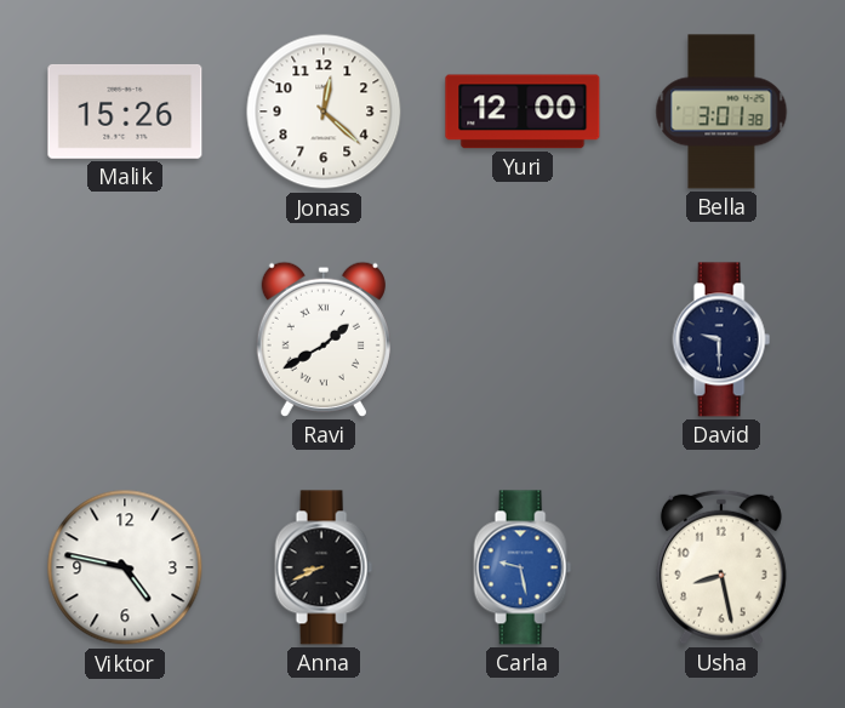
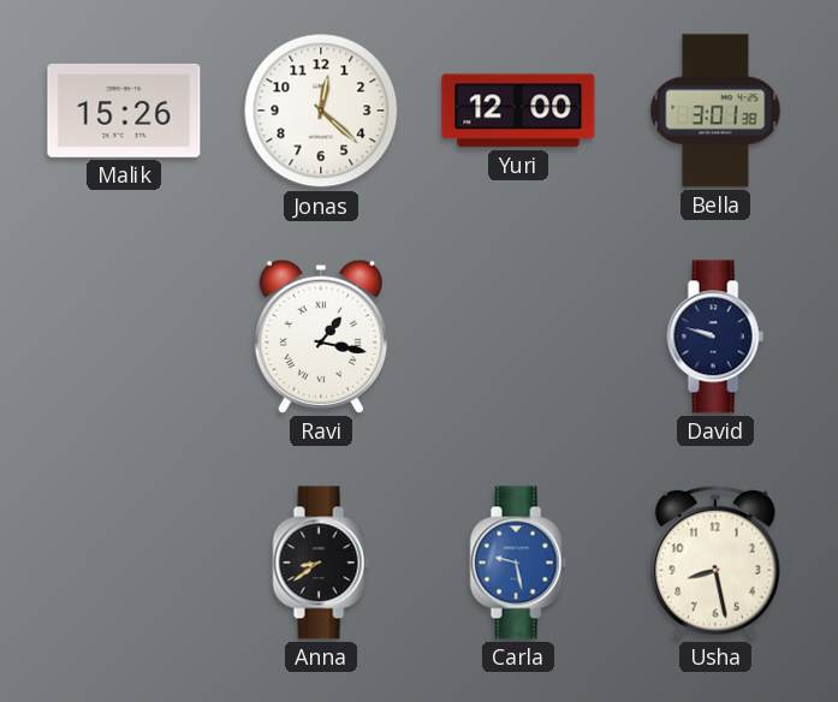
Ravi: 1:40 -> 1:17 (321, 337)
David: 9:30 -> 9:48 (715, 337)
Viktor: 4:47 -> none (125, 567)
Anna: 8:41 -> 8:39 (321, 563)
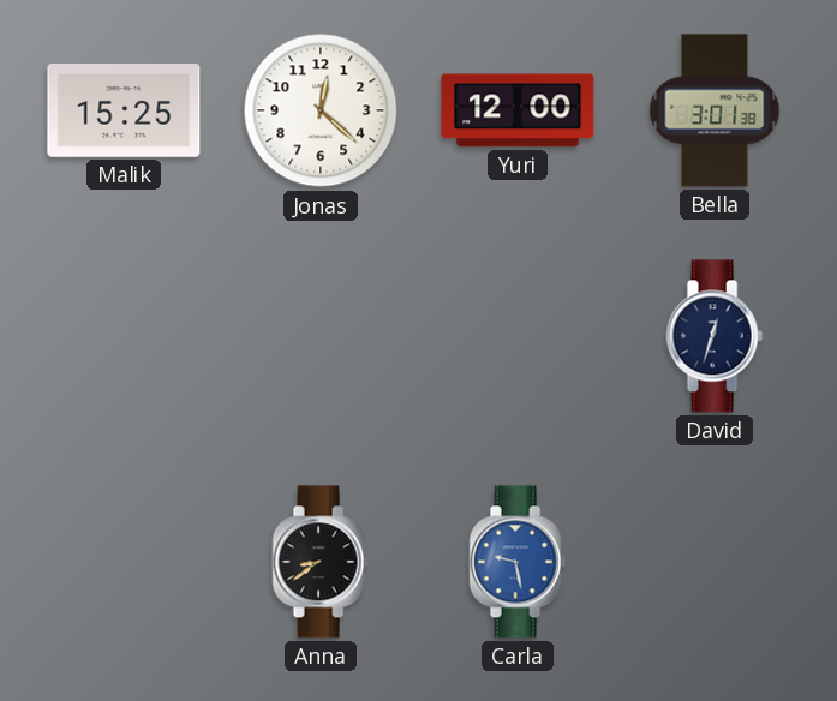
Malik: 15:26 -> 15:25 (124, 110)
Ravi: 1:17 -> none (321, 337)
David: 9:48 -> 12:33 (715, 336)
Usha: 8:28 -> none (715, 563)
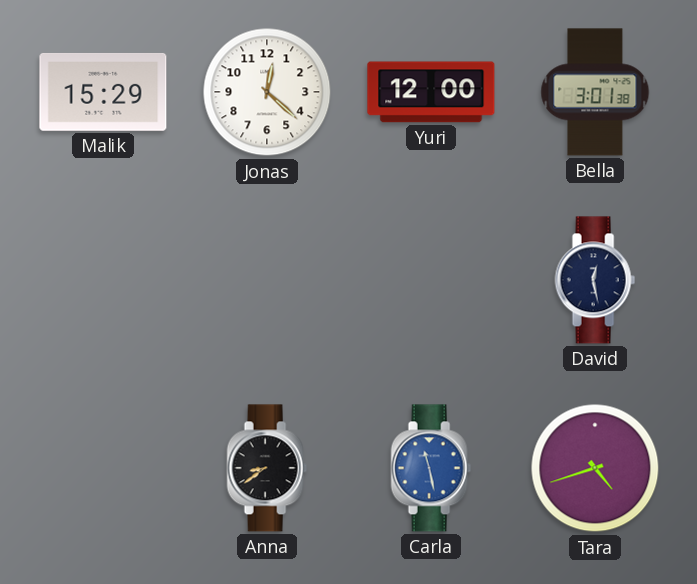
Malik: 15:25 -> 15:29 (103, 92)
David: 12:33 -> 12:28 (595, 280)
Carla: 9:28 -> 11:28 (431, 468)
Tara: none -> 4:42 (595, 468)
